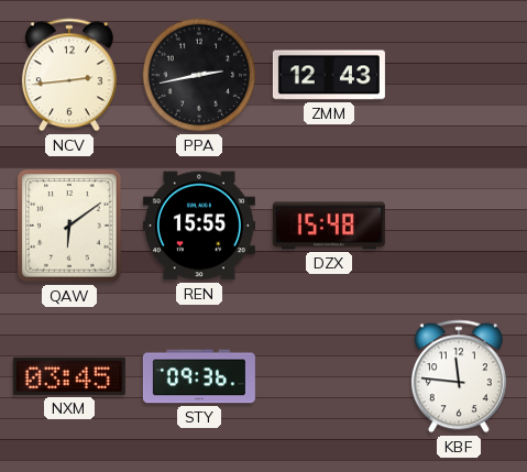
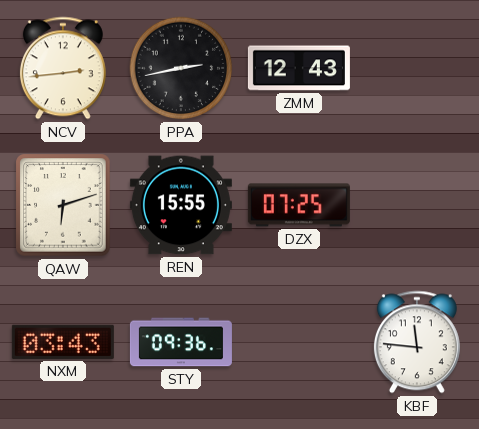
QAW: 6:09 -> 6:12 (63, 205)
DZX: 15:48 -> 07:25 (299, 205)
NXM: 03:45 -> 03:43 (63, 342)
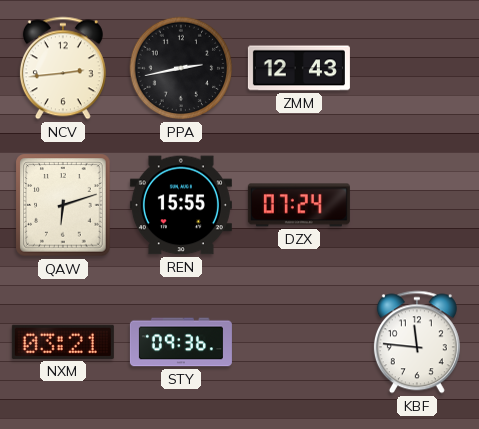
DZX: 07:25 -> 07:24 (299, 205)
NXM: 03:43 -> 03:21 (63, 342)
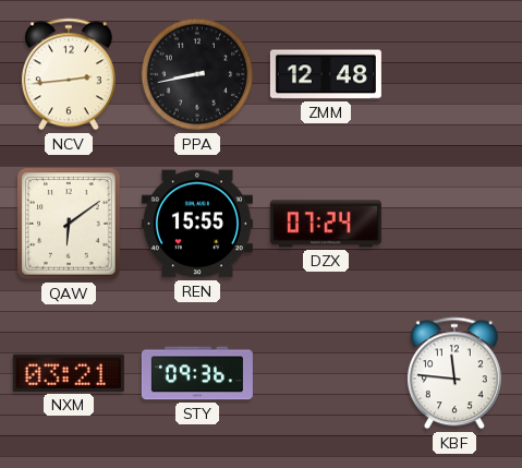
PPA: 2:43 -> 8:43 (197, 74)
ZMM: 12:43 -> 12:48 (326, 74)
QAW: 6:12 -> 6:09 (69, 224)
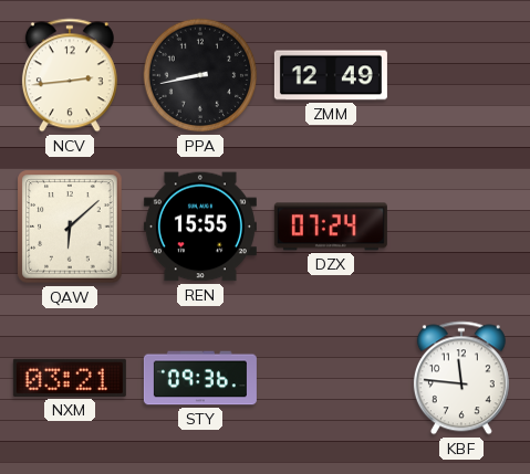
ZMM: 12:48 -> 12:49 (331, 75)
QAW: 6:09 -> 6:08 (70, 227)
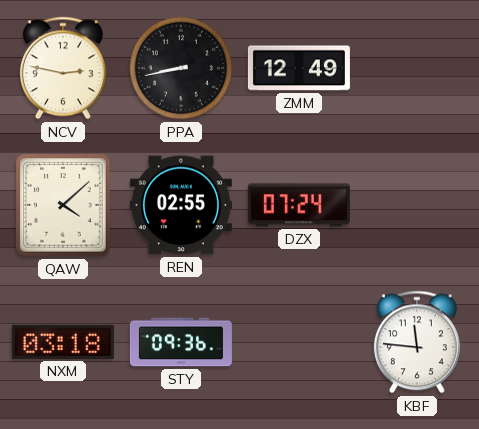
NCV: 2:44 -> 2:47 (63, 68)
QAW: 6:08 -> 4:08 (63, 205)
REN: 15:55 -> 02:55 (181, 205)
NXM: 03:21 -> 03:18 (63, 342)
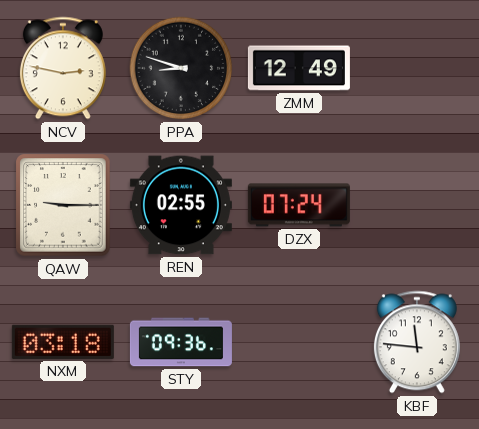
PPA: 8:43 -> 8:48 (181, 68)
QAW: 4:08 -> 9:15 (63, 205)
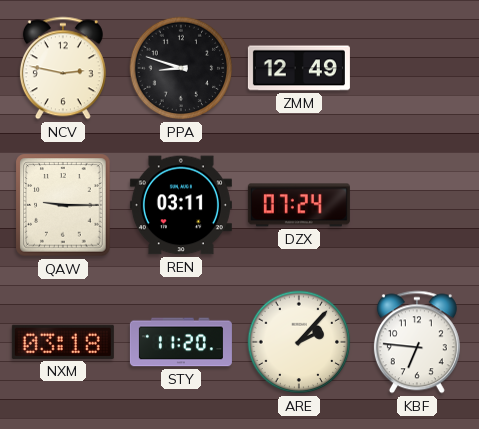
REN: 02:55 -> 03:11 (181, 205)
STY: 09:36 -> 11:20 (181, 342)
ARE: none -> 2:07 (299, 342)
KBF: 11:46 -> 6:46 (417, 342)
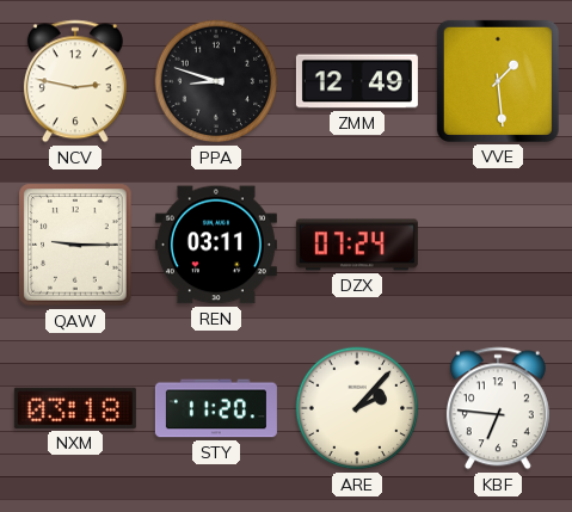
VVE: none -> 1:29 (498, 81)
